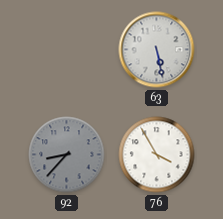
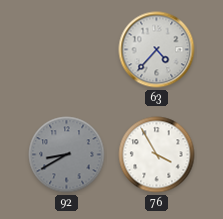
63: 5:28 -> 4:37 (157, 50)
92: 8:37 -> 8:40 (67, 155)
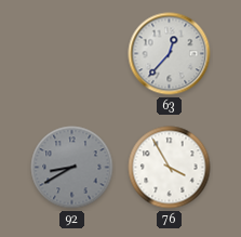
63: 4:37 -> 12:37 (170, 54)
